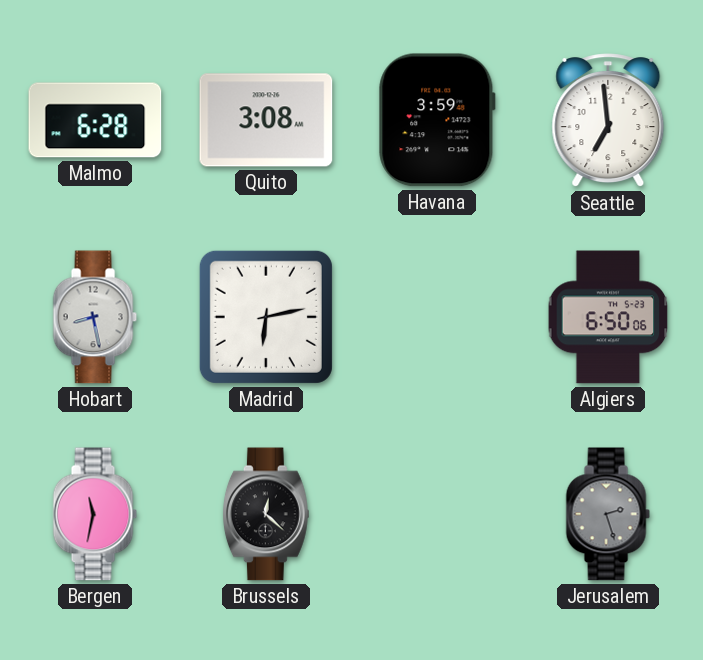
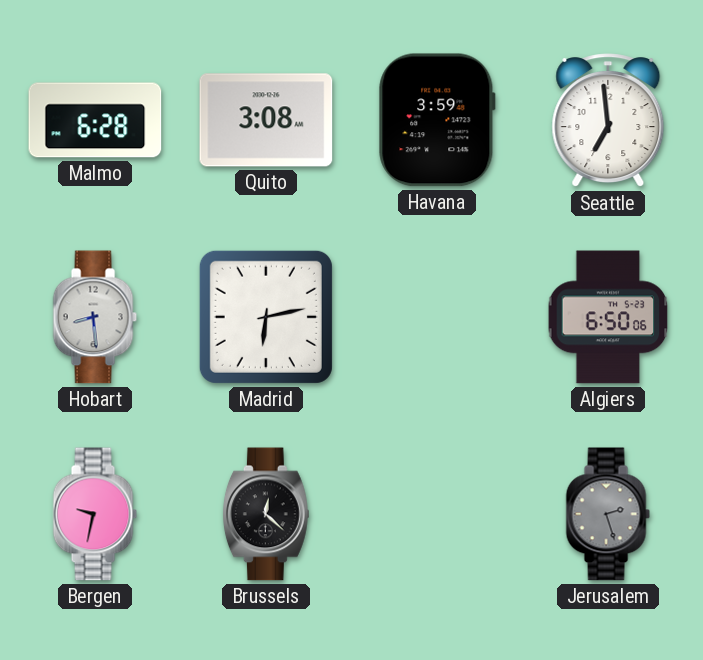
Hobart: 8:28 -> 8:29 (95, 317)
Bergen: 11:32 -> 9:32 (95, 514)
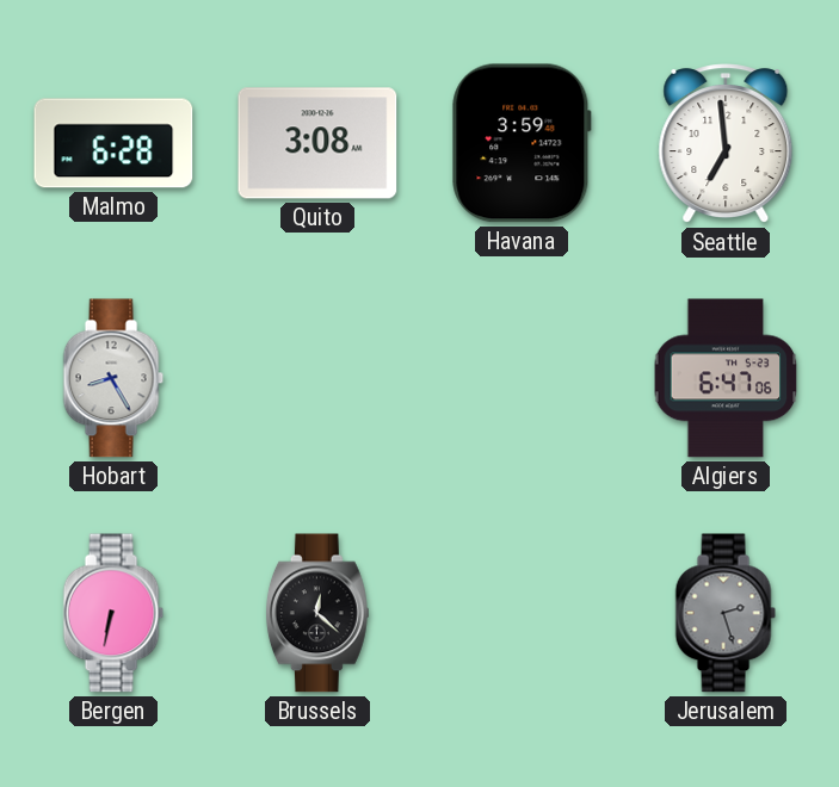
Hobart: 8:29 -> 8:25 (113, 378)
Madrid: 6:13 -> none (266, 317)
Algiers: 6:50 -> 6:47 (726, 378)
Bergen: 9:32 -> 6:32 (113, 613)
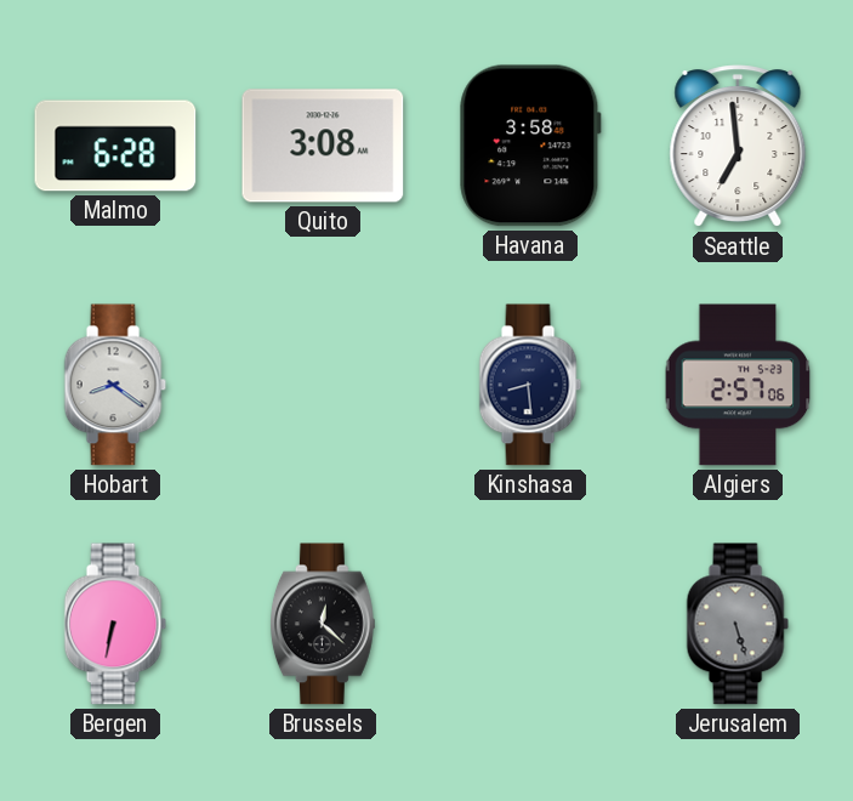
Havana: 3:59 -> 3:58 (530, 146)
Hobart: 8:25 -> 8:21 (115, 385)
Kinshasa: none -> 8:29 (530, 385)
Algiers: 6:47 -> 2:57 (738, 385)
Jerusalem: 2:27 -> 5:27 (738, 624)
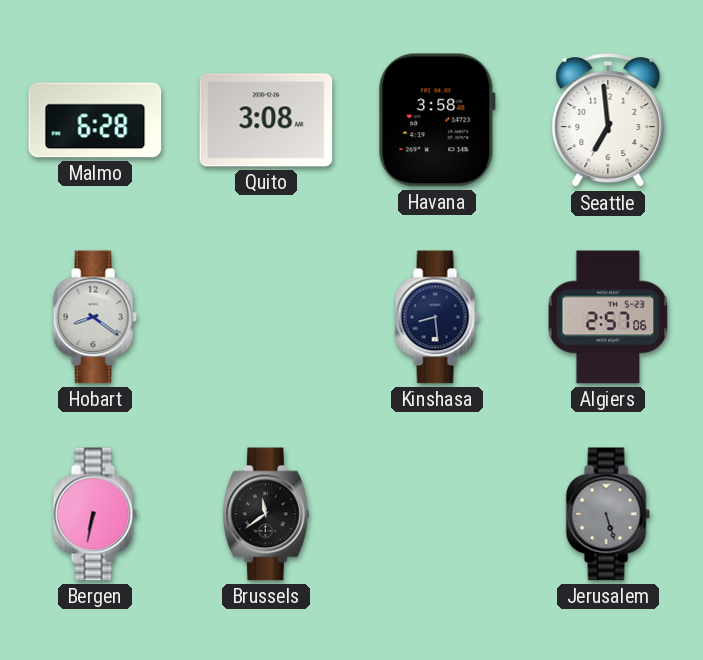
Brussels: 12:22 -> 11:39 (266, 514)
